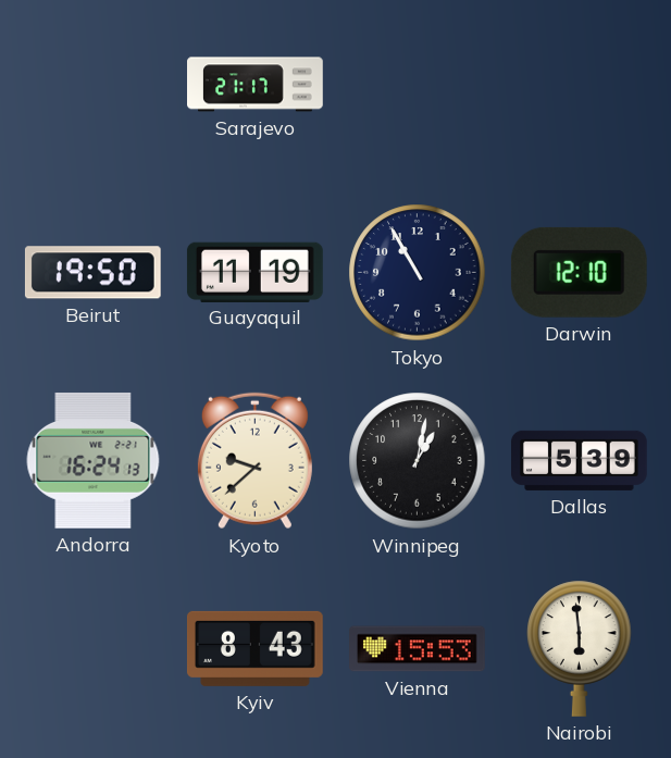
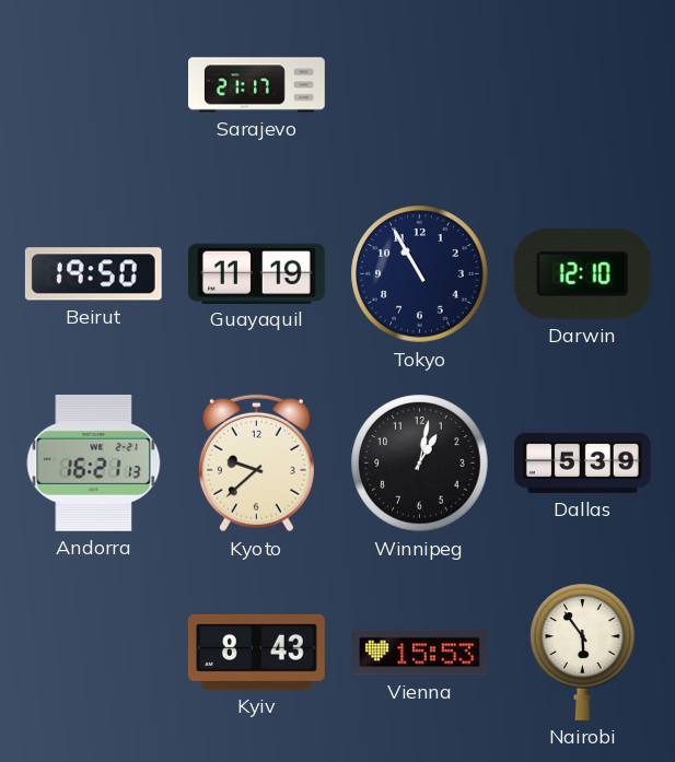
Andorra: 16:24 -> 16:21 (94, 462)
Nairobi: 5:59 -> 5:54 (583, 652)
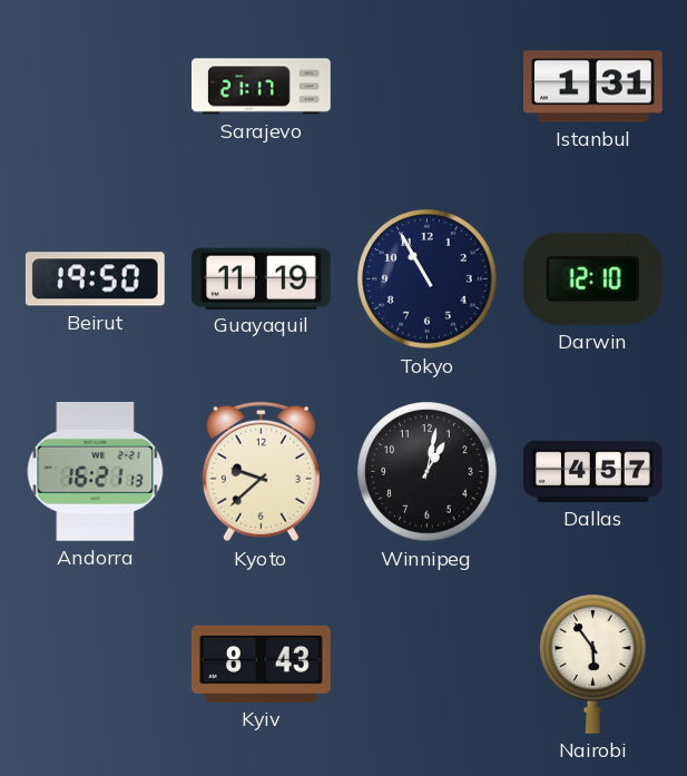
Istanbul: none -> 1:31 (593, 87)
Dallas: 5:39 -> 4:57 (593, 471)
Vienna: 15:53 -> none (420, 653)
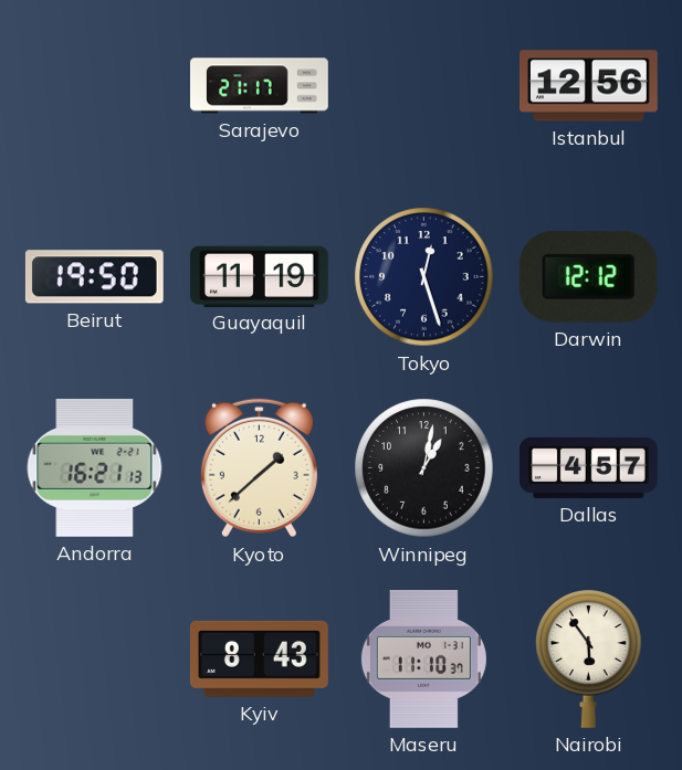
Istanbul: 1:31 -> 12:56 (589, 86)
Tokyo: 10:55 -> 12:27 (424, 277)
Darwin: 12:10 -> 12:12 (588, 276)
Kyoto: 9:38 -> 1:38 (259, 468)
Maseru: none -> 11:10 (423, 660)
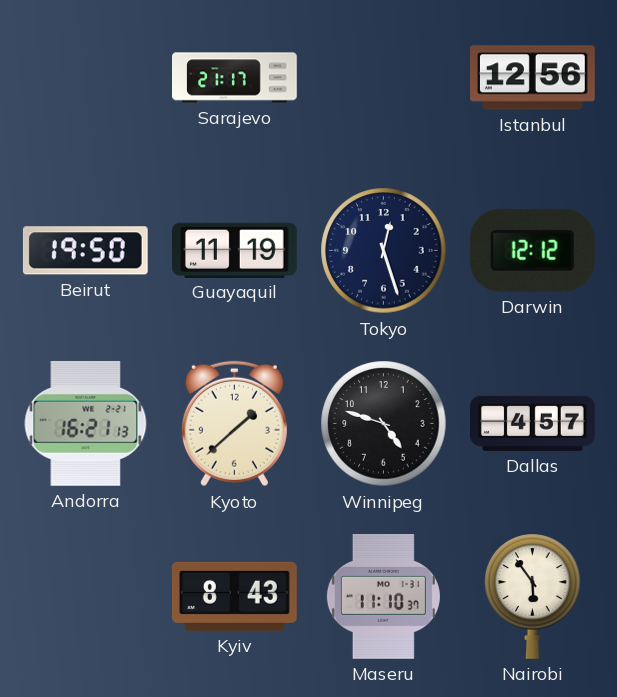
Winnipeg: 1:02 -> 4:48 (384, 424)
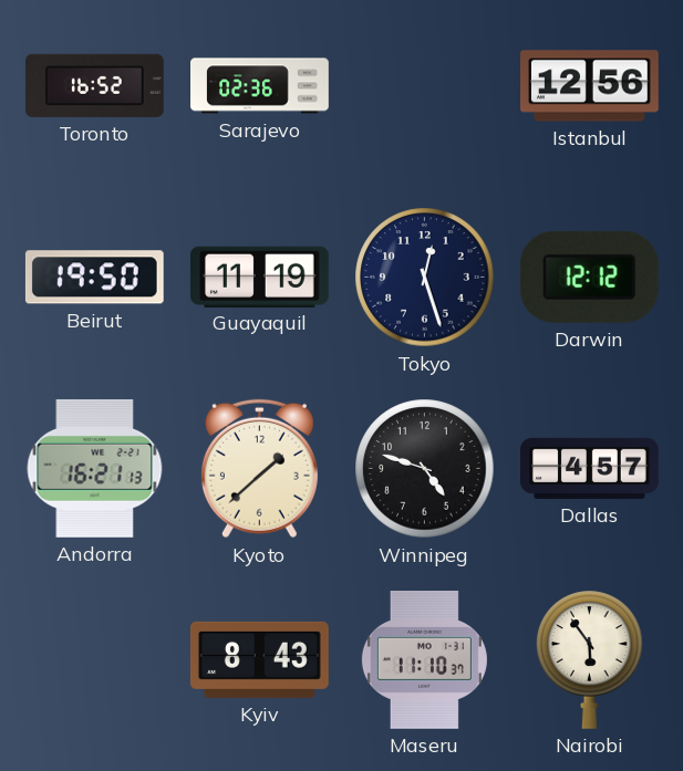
Toronto: none -> 16:52 (94, 85)
Sarajevo: 21:17 -> 02:36 (260, 86)
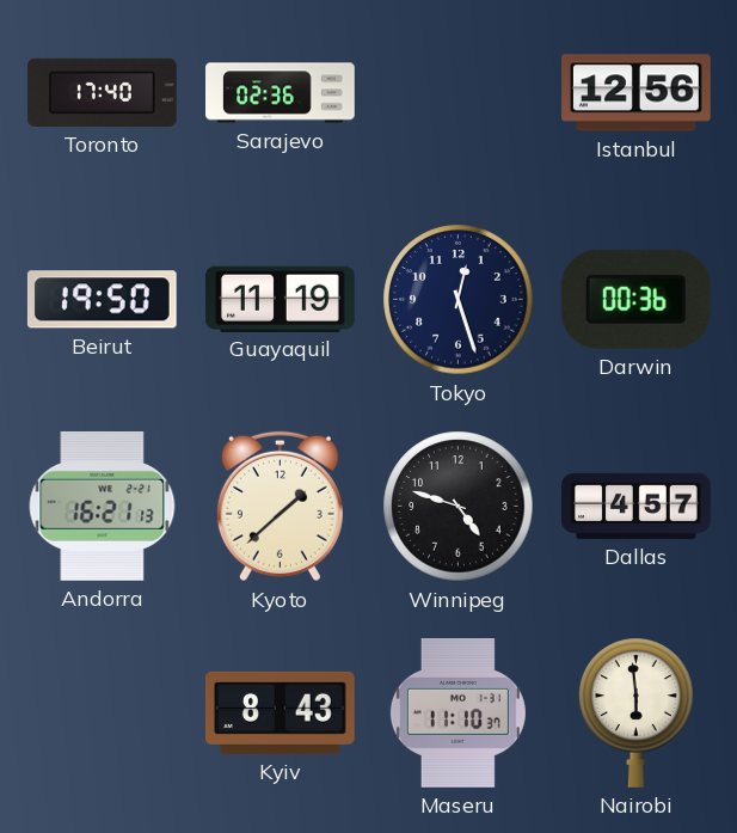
Toronto: 16:52 -> 17:40 (102, 92)
Darwin: 12:12 -> 00:36 (635, 299)
Nairobi: 5:54 -> 5:59 (637, 712)
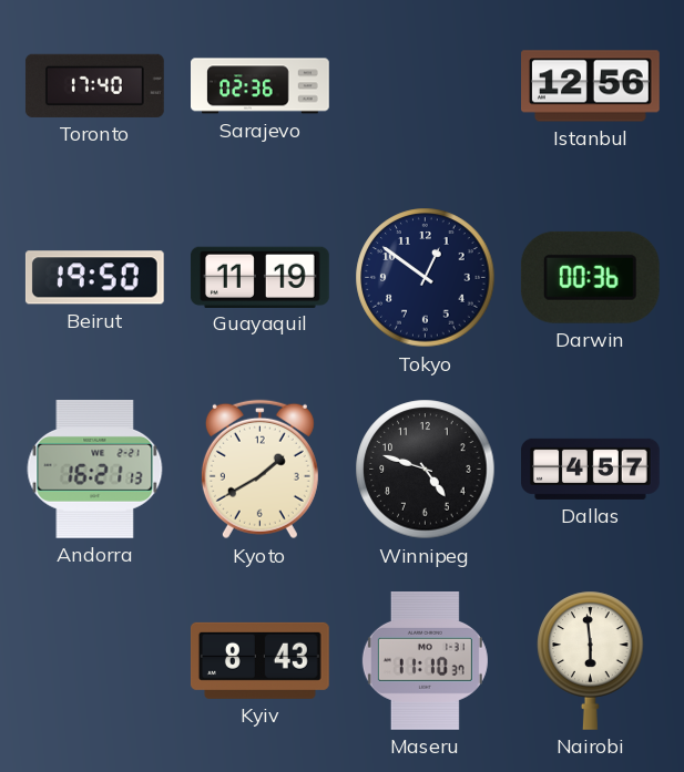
Tokyo: 12:27 -> 12:51 (426, 278)
Kyoto: 1:38 -> 1:40 (259, 470)
